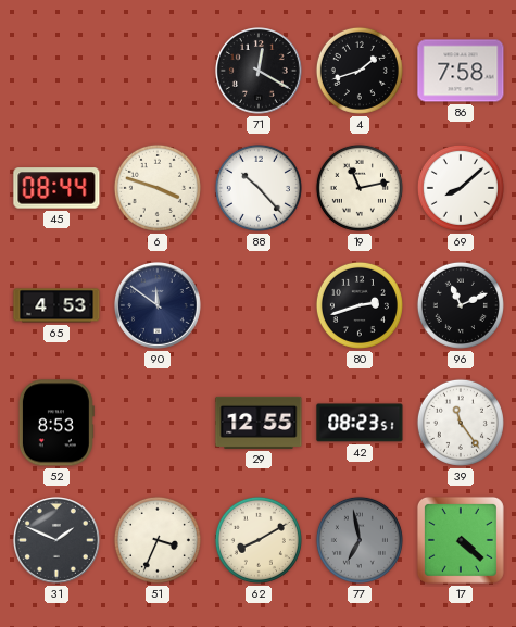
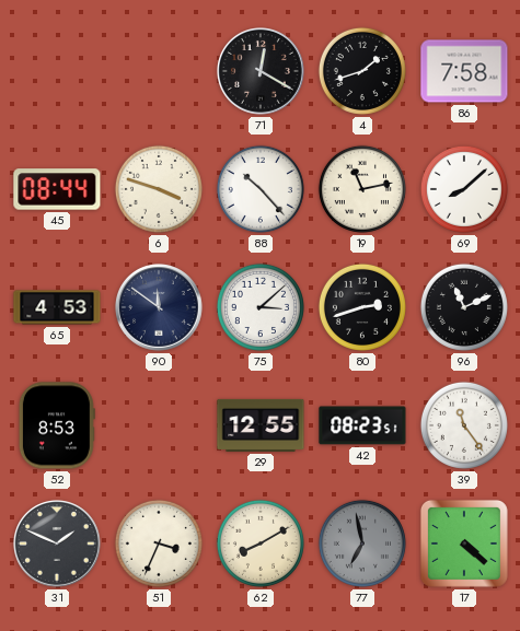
75: none -> 3:08 (261, 307)
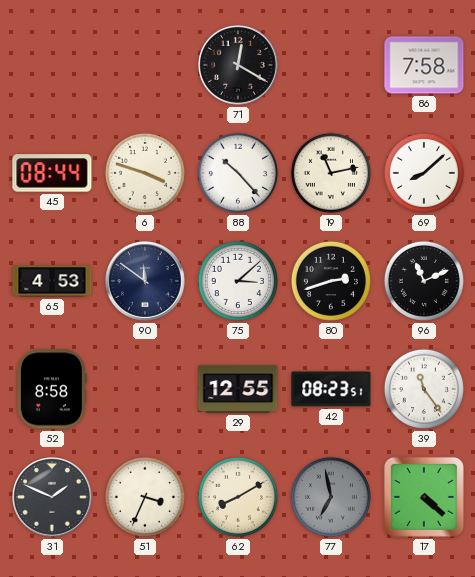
4: 1:42 -> none (362, 71)
52: 8:53 -> 8:58 (52, 389)
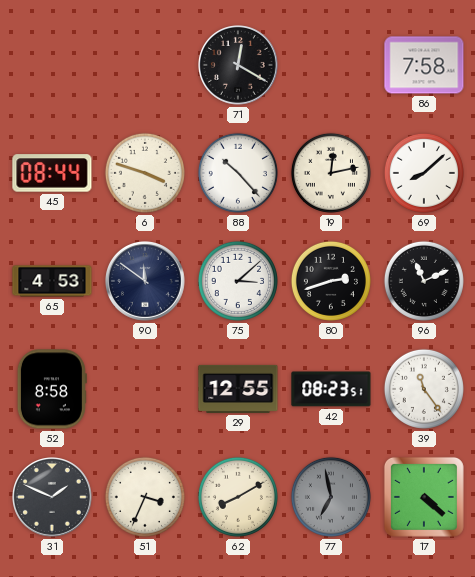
19: 11:13 -> 12:13 (331, 173)
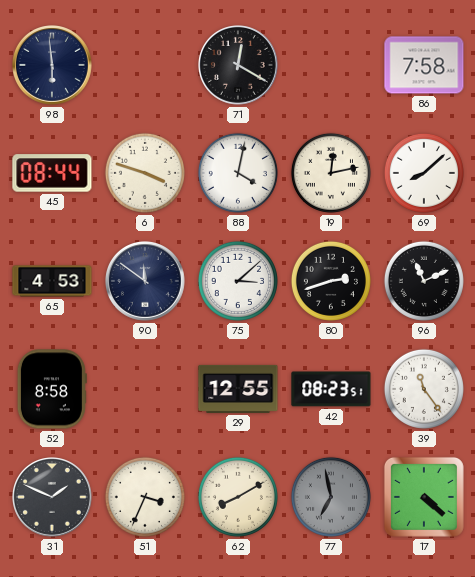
98: none -> 5:59 (53, 66)
88: 10:23 -> 4:02 (238, 173)
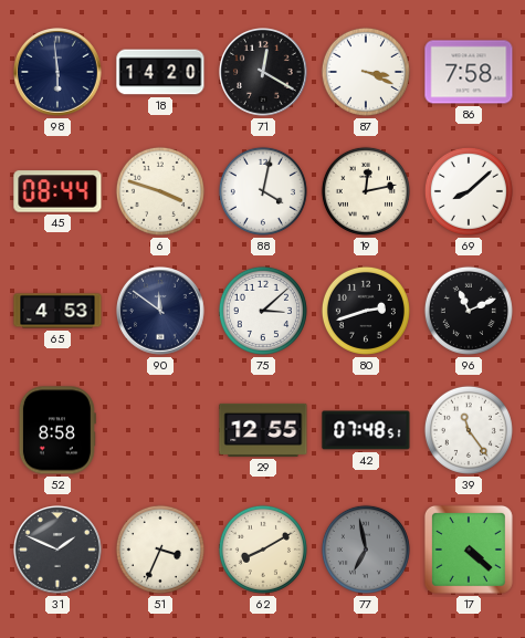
18: none -> 14:20 (160, 72)
87: none -> 3:19 (366, 72)
42: 08:23 -> 07:48 (366, 430)
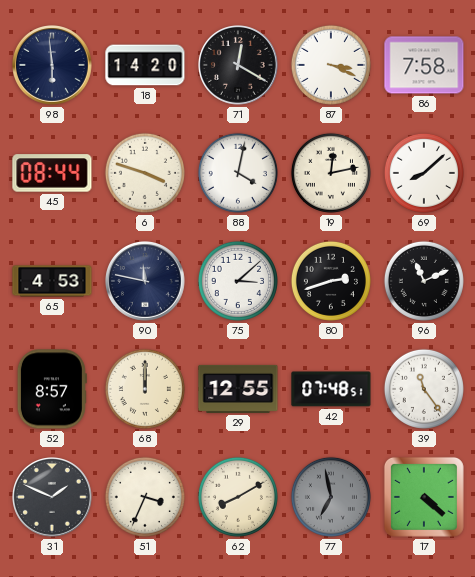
90: 11:51 -> 11:47 (146, 282)
52: 8:58 -> 8:57 (52, 389)
68: none -> 12:00 (145, 389)
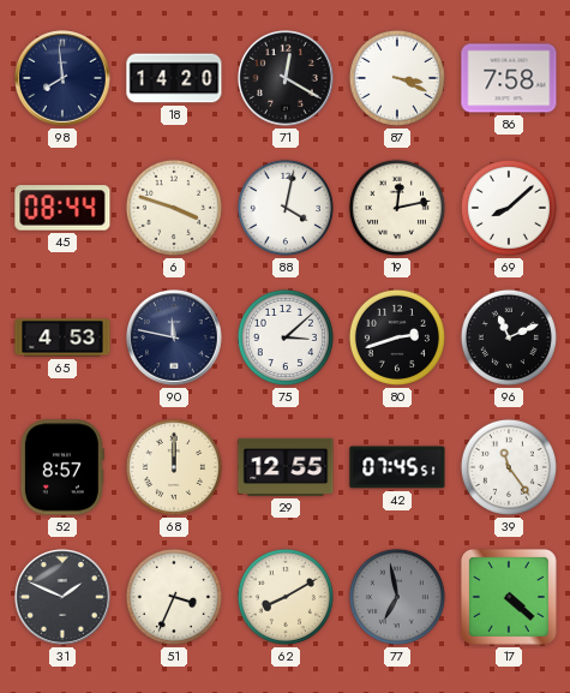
98: 5:59 -> 7:59 (64, 79)
42: 07:48 -> 07:45 (397, 467)
